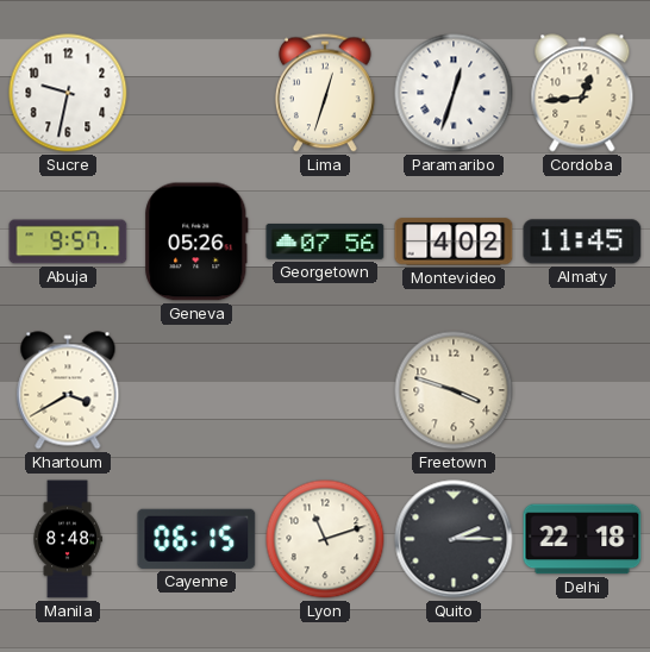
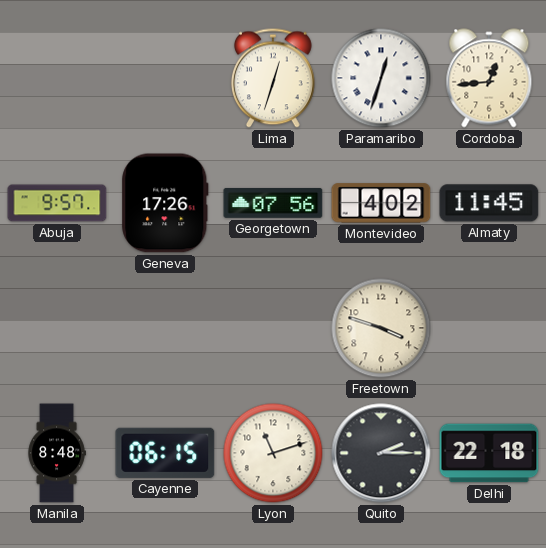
Sucre: 9:32 -> none (68, 93)
Geneva: 05:26 -> 17:26 (165, 203)
Khartoum: 3:40 -> none (68, 390)
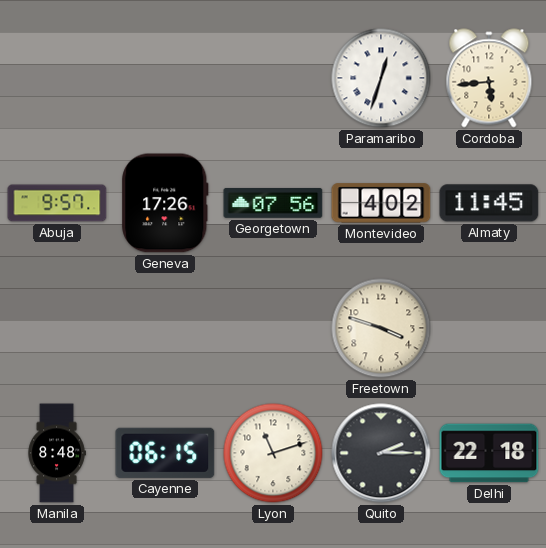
Lima: 12:33 -> none (273, 78)
Cordoba: 12:44 -> 5:44 (489, 78)
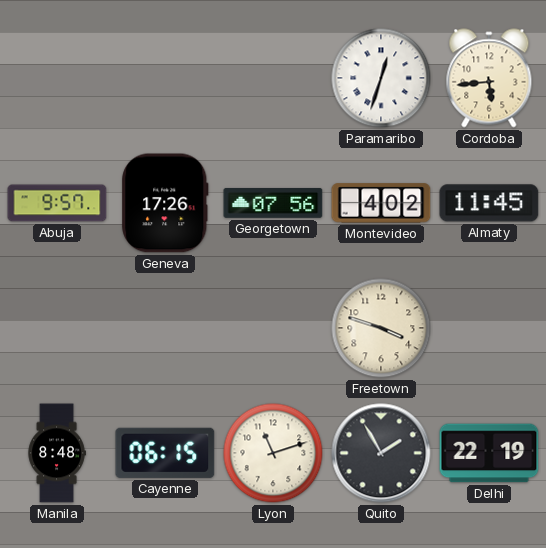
Quito: 2:15 -> 1:55 (381, 453)
Delhi: 22:18 -> 22:19 (489, 453)
